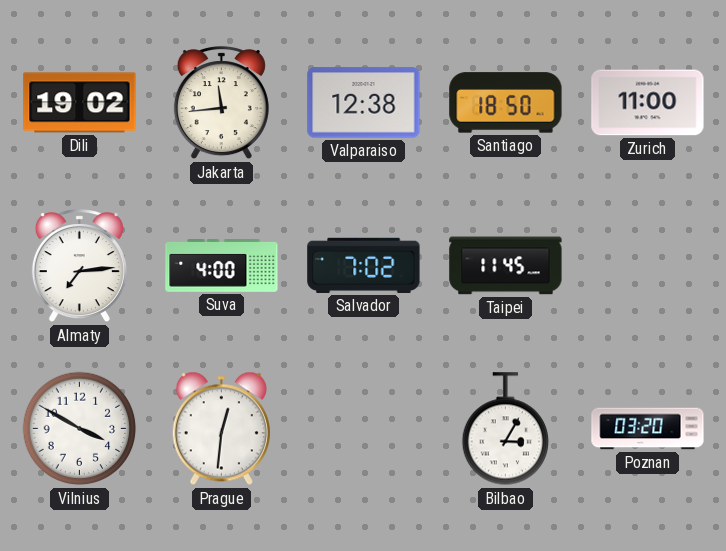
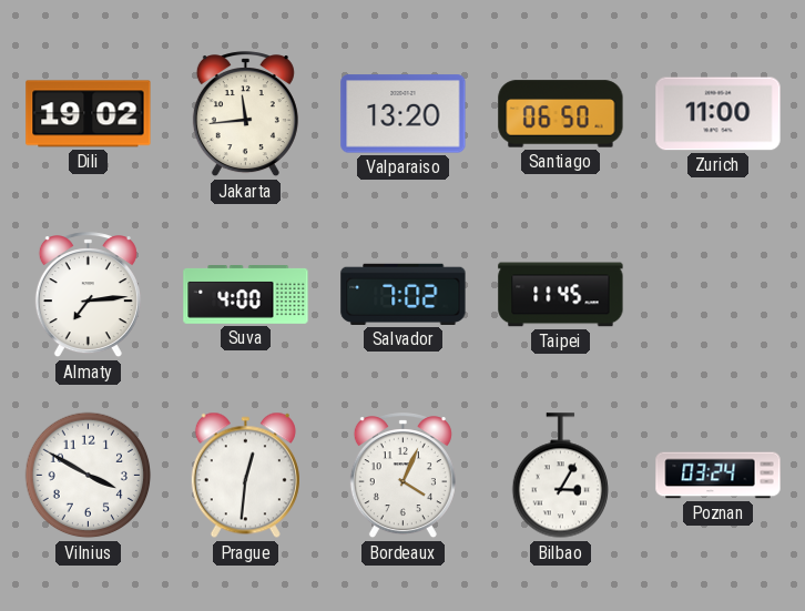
Valparaiso: 12:38 -> 13:20 (404, 114)
Santiago: 18:50 -> 06:50 (561, 114)
Bordeaux: none -> 4:04 (402, 476)
Poznan: 03:20 -> 03:24 (719, 476)
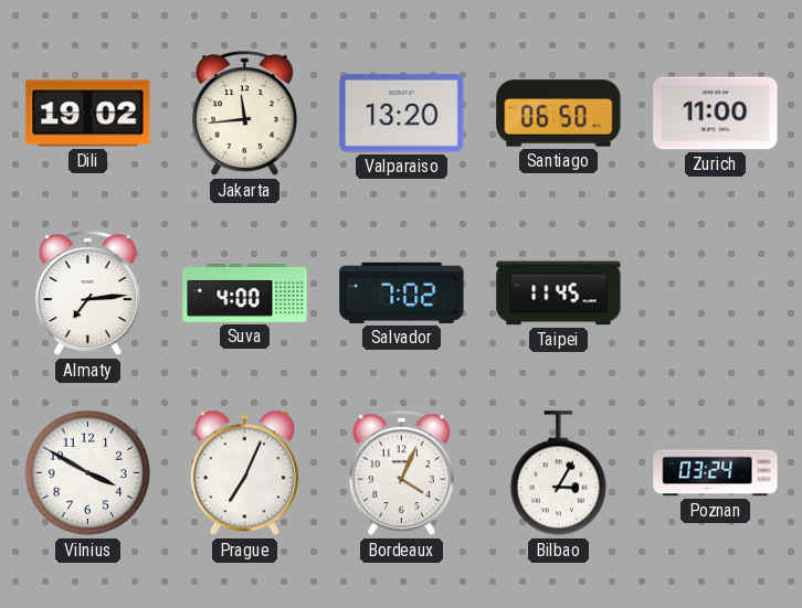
Prague: 12:31 -> 7:04 (244, 473)
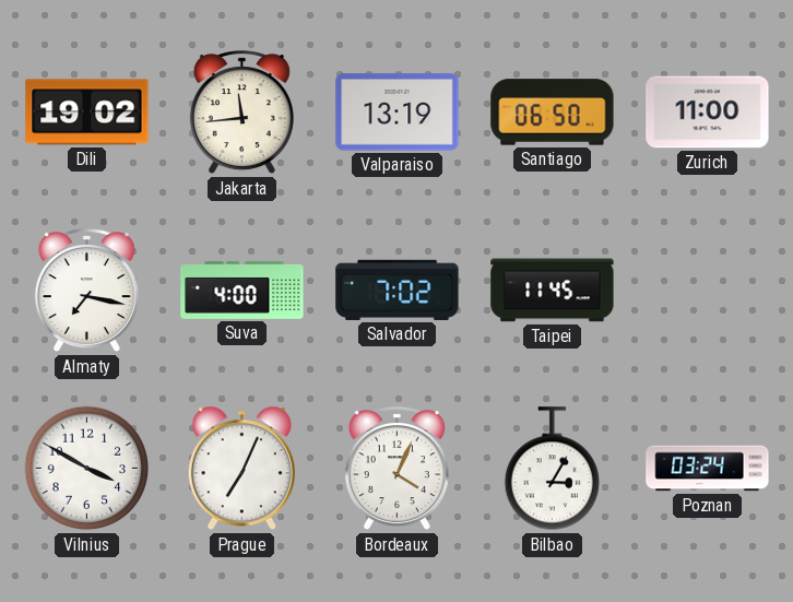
Valparaiso: 13:20 -> 13:19 (398, 113)
Almaty: 7:14 -> 7:17 (86, 291)
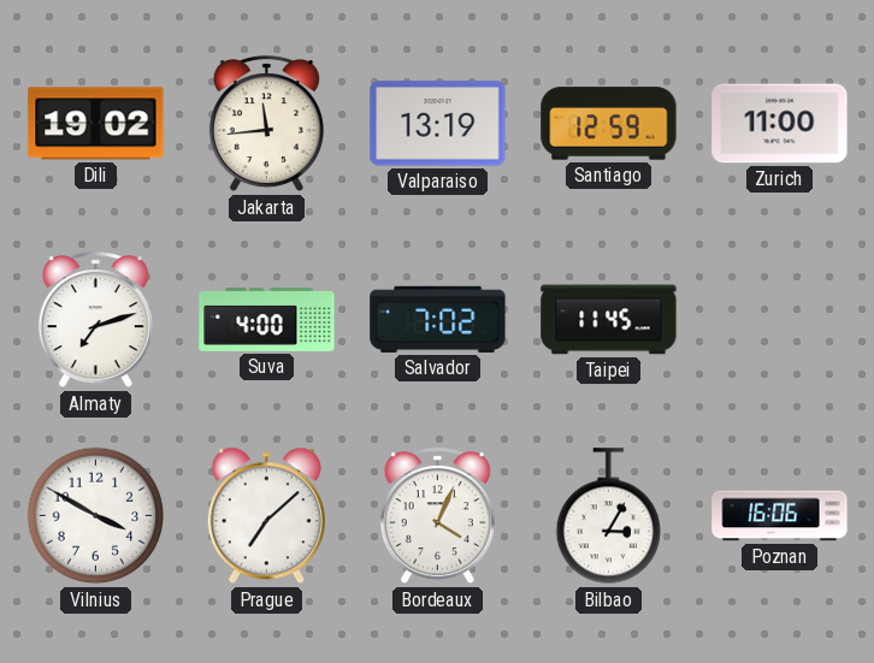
Santiago: 06:50 -> 12:59 (609, 124)
Almaty: 7:17 -> 7:12 (95, 320)
Prague: 7:04 -> 7:08 (266, 516)
Poznan: 03:24 -> 16:06 (780, 516)
